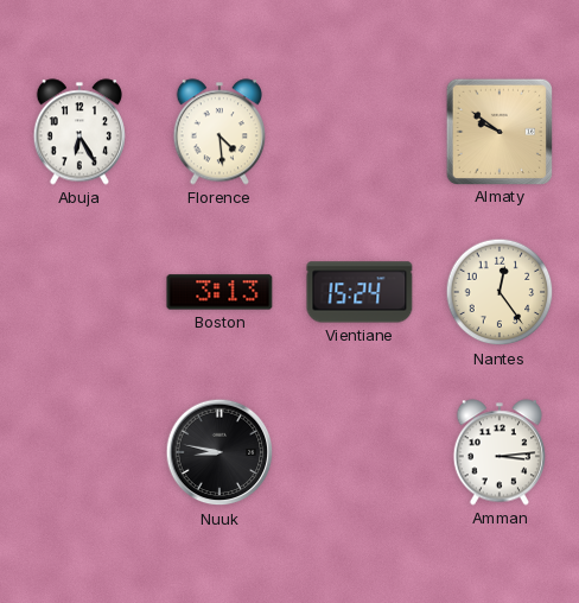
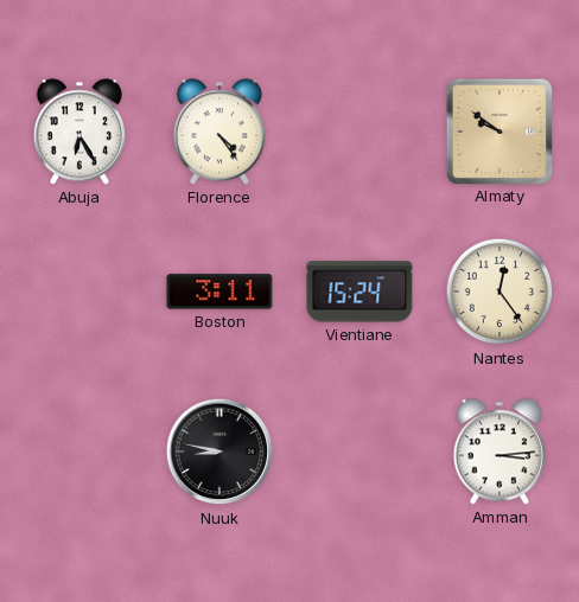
Florence: 4:29 -> 4:24 (218, 132)
Boston: 3:13 -> 3:11 (219, 292)
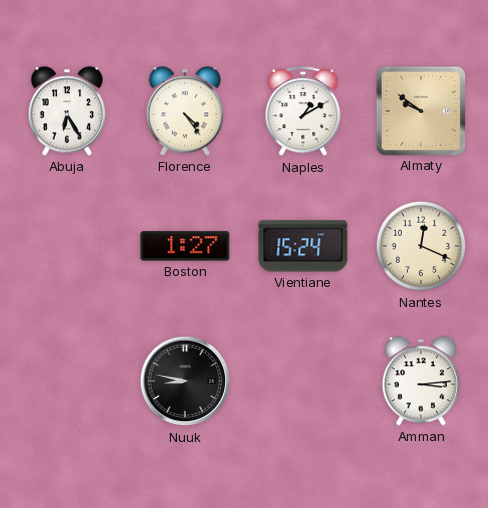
Naples: none -> 1:10 (303, 112)
Boston: 3:11 -> 1:27 (185, 246)
Nantes: 12:24 -> 12:19 (421, 246)
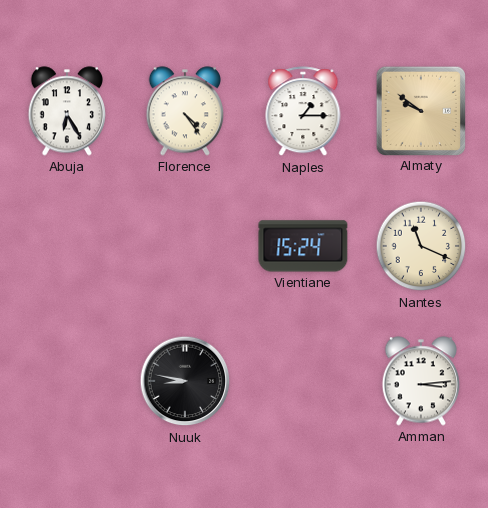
Naples: 1:10 -> 1:15 (303, 112)
Boston: 1:27 -> none (185, 246)
Nantes: 12:19 -> 11:19 (421, 246)
